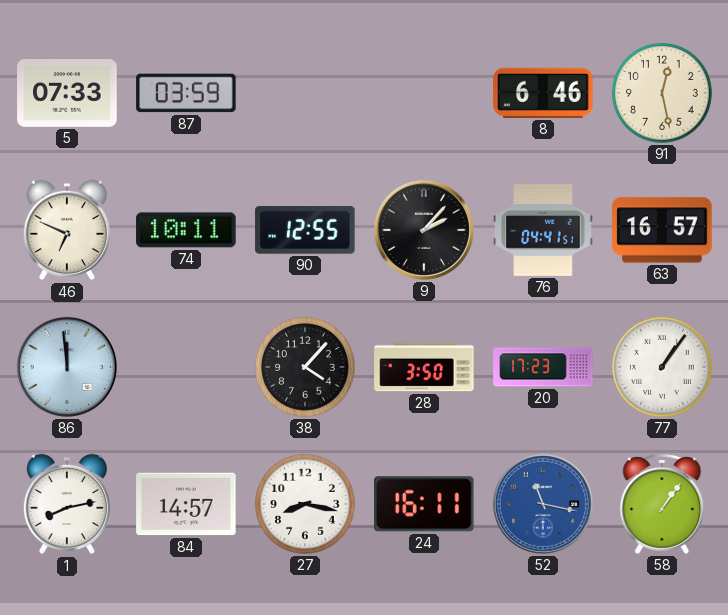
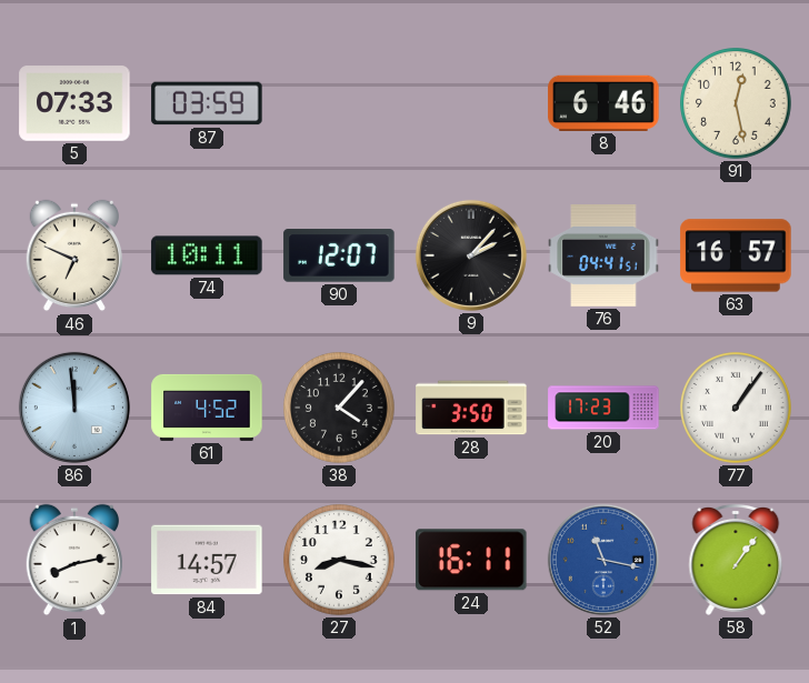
90: 12:55 -> 12:07 (339, 255)
61: none -> 4:52 (207, 408)
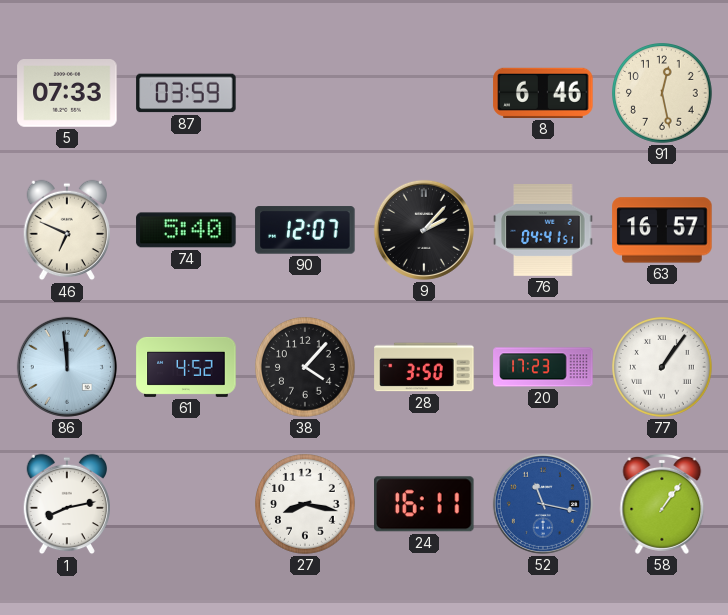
74: 10:11 -> 5:40 (186, 230)
84: 14:57 -> none (207, 560)
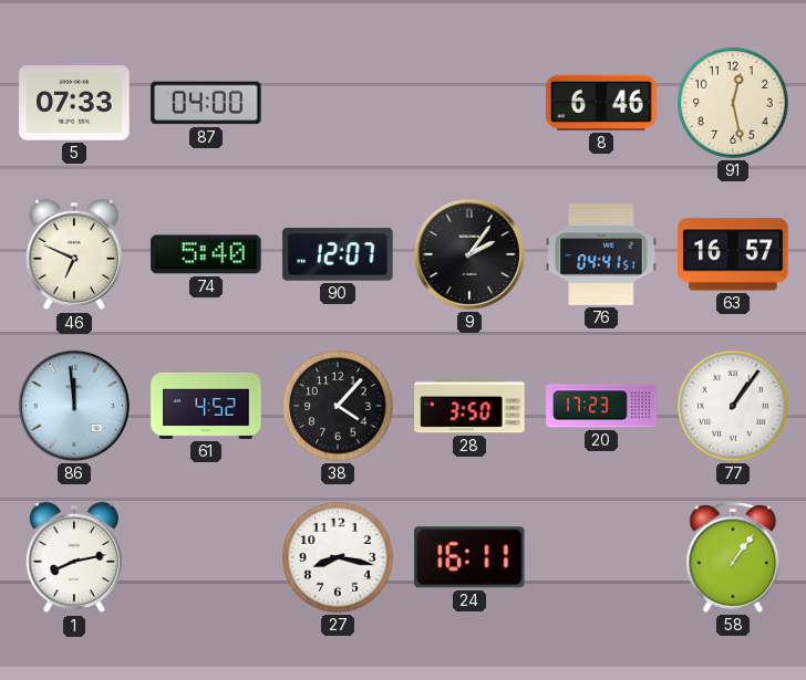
87: 03:59 -> 04:00 (206, 103)
9: 2:07 -> 2:06 (469, 254)
52: 11:17 -> none (543, 504)
